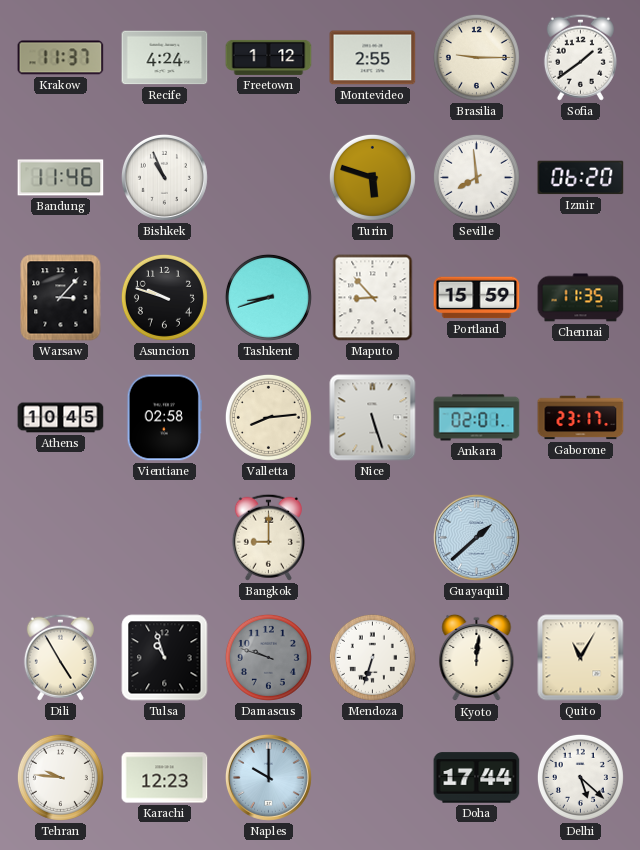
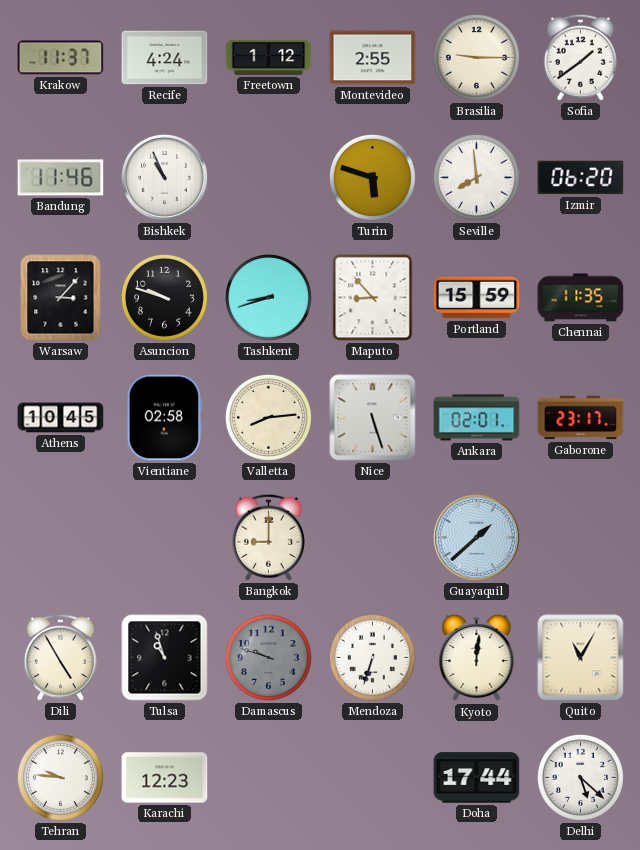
Naples: 10:00 -> none (268, 777)
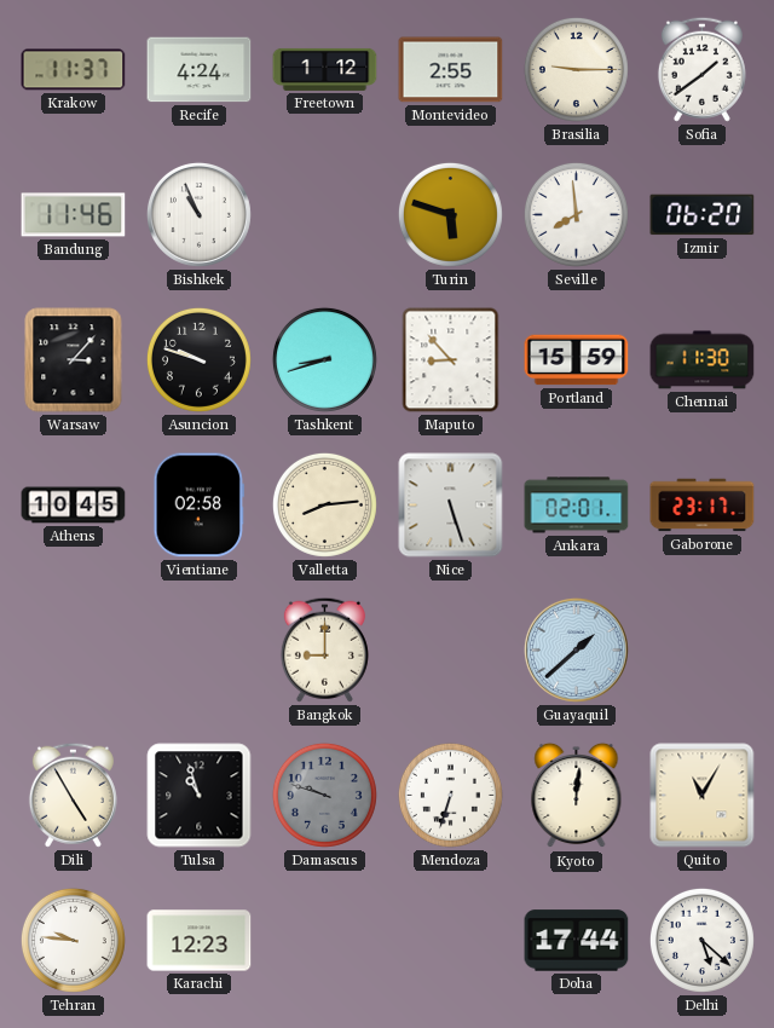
Chennai: 11:35 -> 11:30 (703, 360)
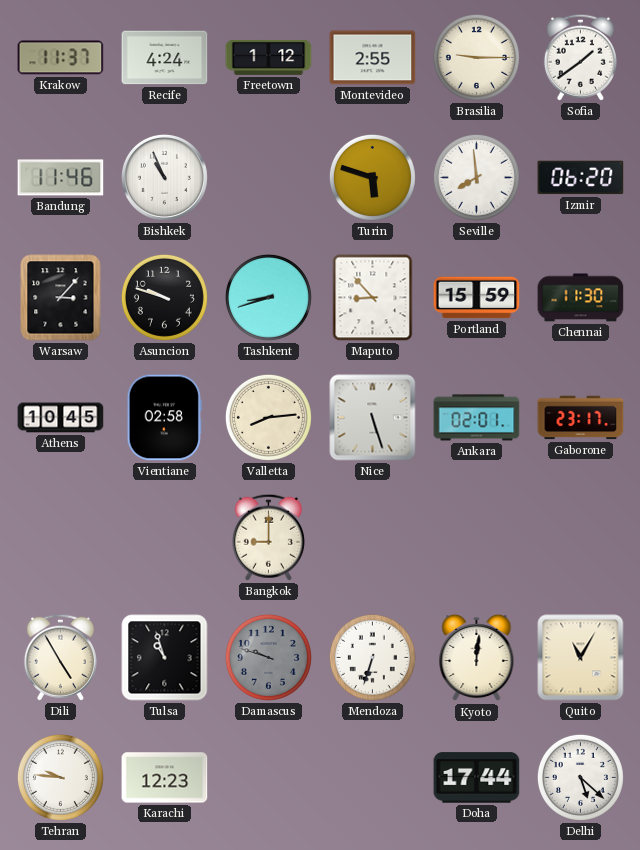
Guayaquil: 1:38 -> none (576, 649)
